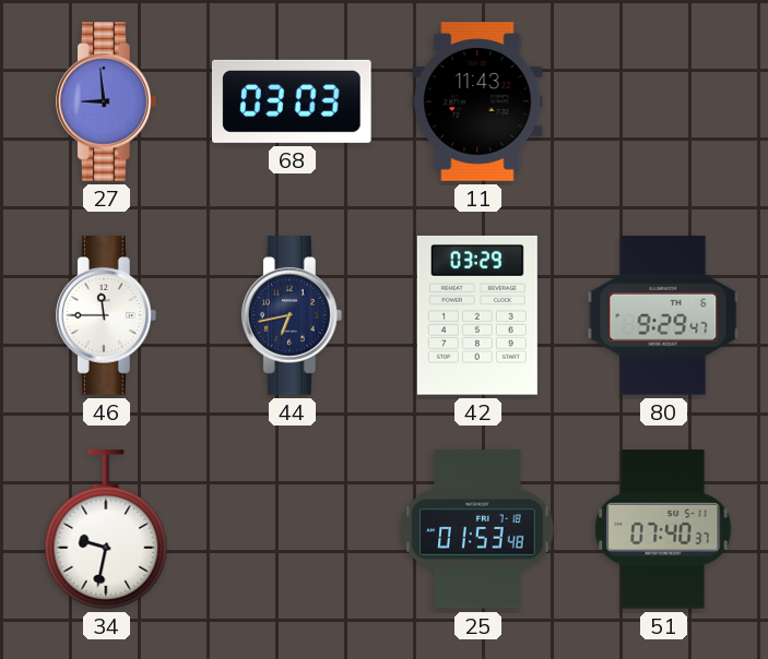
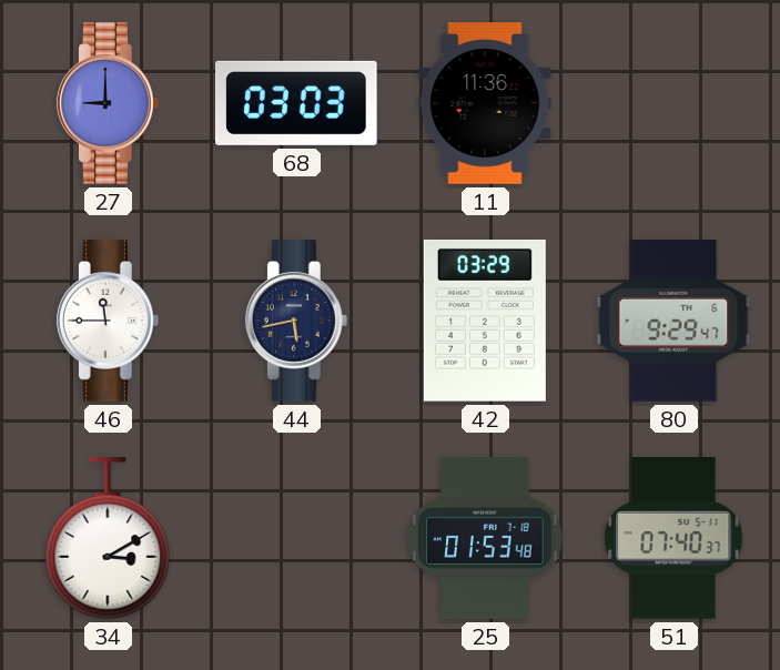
27: 8:59 -> 9:00 (108, 103)
11: 11:43 -> 11:36 (485, 103)
44: 6:43 -> 5:43 (296, 321)
34: 9:32 -> 3:10 (108, 538)
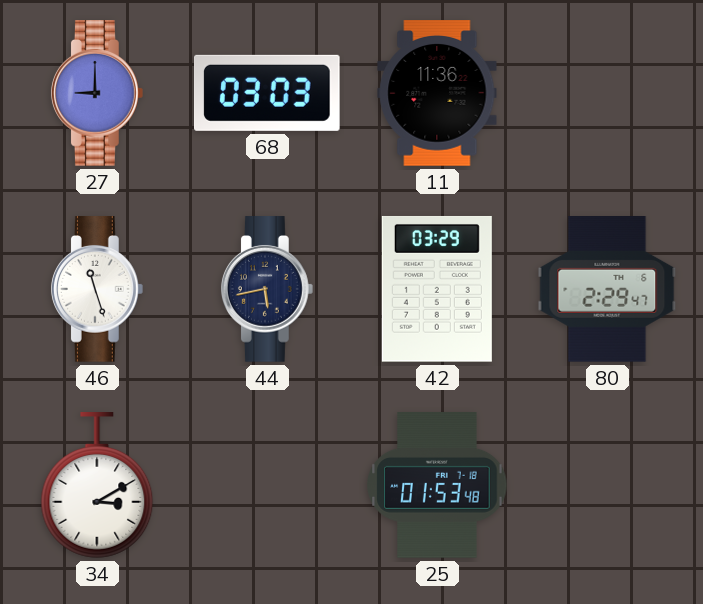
46: 11:45 -> 11:27 (97, 289)
80: 9:29 -> 2:29 (607, 290)
51: 07:40 -> none (673, 539)
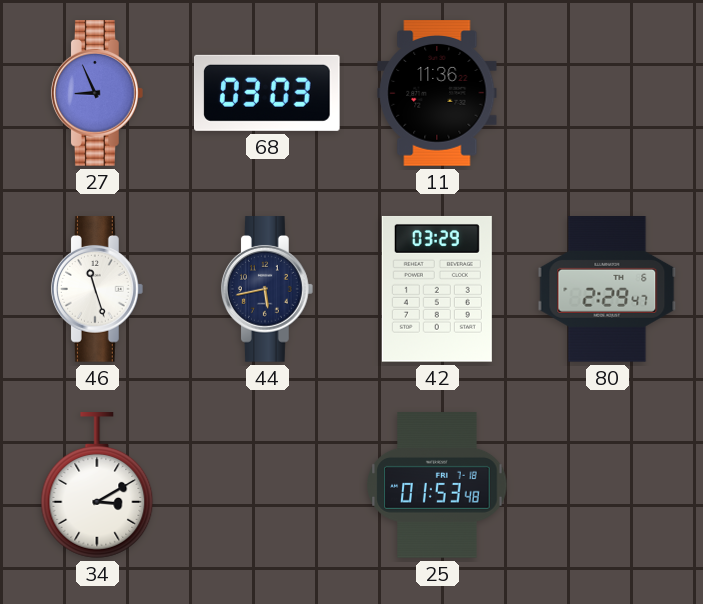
27: 9:00 -> 8:56 (97, 93)
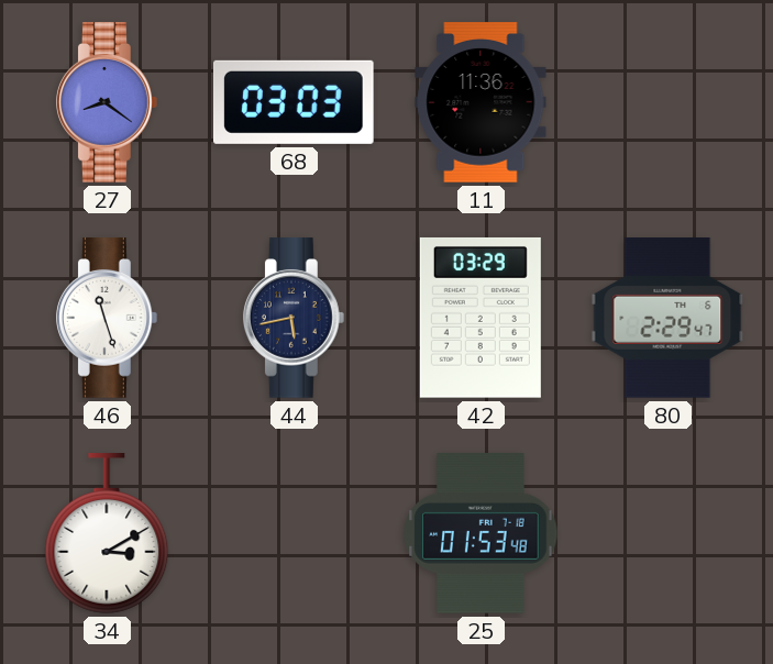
27: 8:56 -> 8:21 (107, 102)
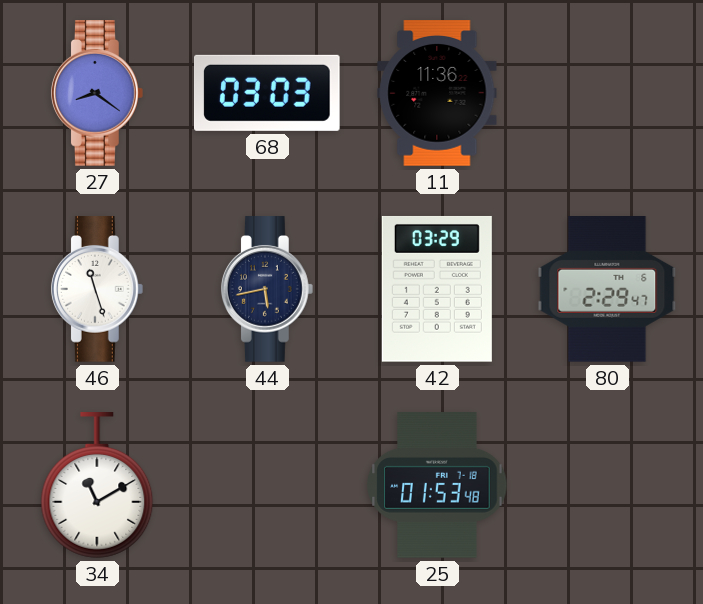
34: 3:10 -> 11:10 (97, 485)
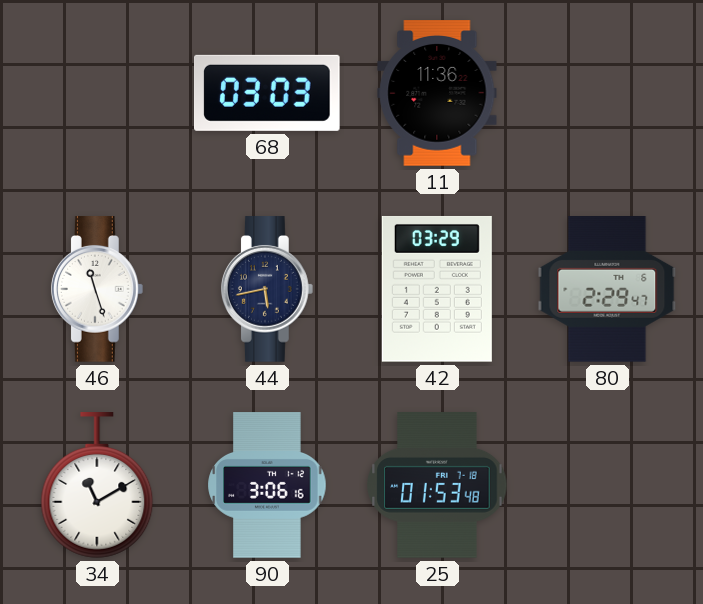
27: 8:21 -> none (97, 93)
90: none -> 3:06 (267, 485)
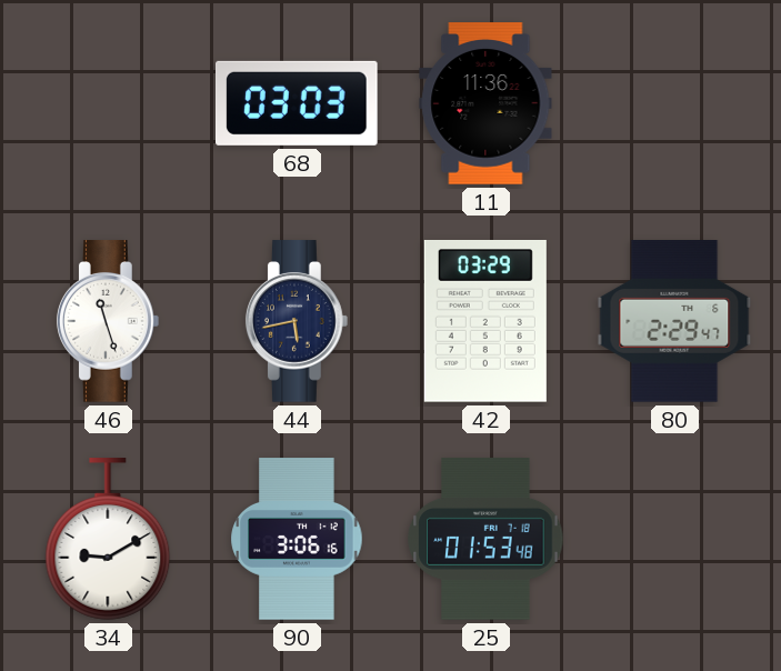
34: 11:10 -> 9:10 (108, 539)
